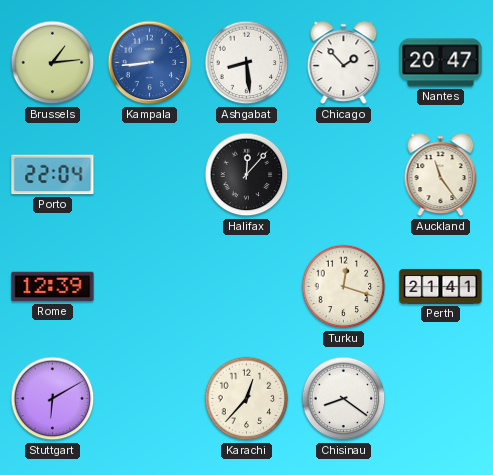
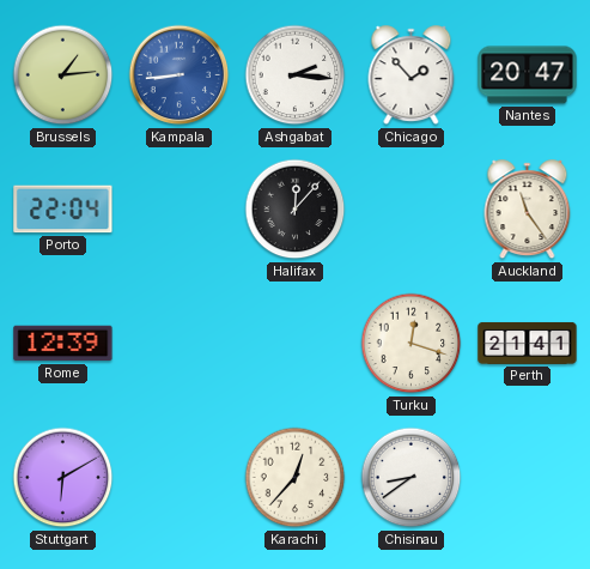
Ashgabat: 8:29 -> 2:16 (296, 75)
Chisinau: 8:21 -> 8:39 (412, 478)
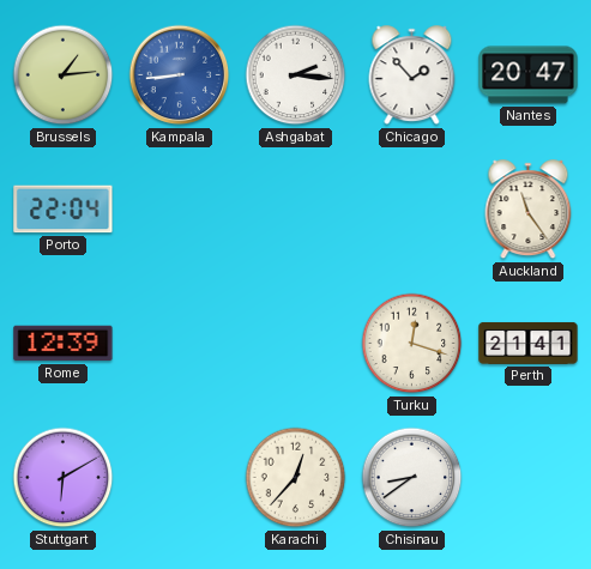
Halifax: 12:07 -> none (296, 210)
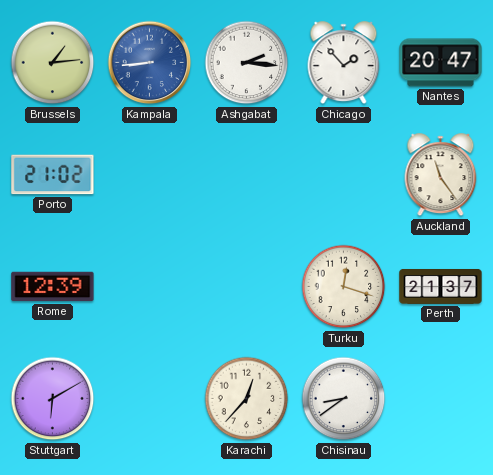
Porto: 22:04 -> 21:02 (53, 175)
Perth: 21:41 -> 21:37 (441, 286)
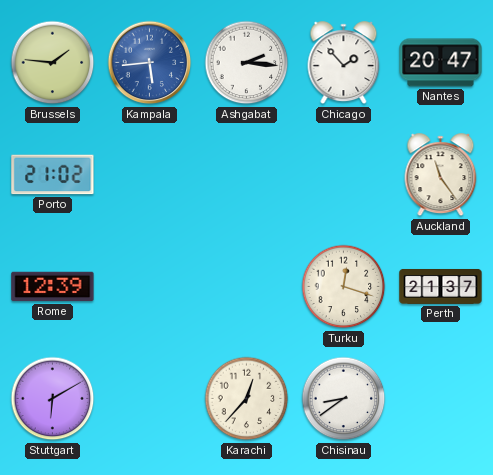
Brussels: 1:14 -> 1:46 (53, 63)
Kampala: 8:44 -> 5:44 (150, 63)
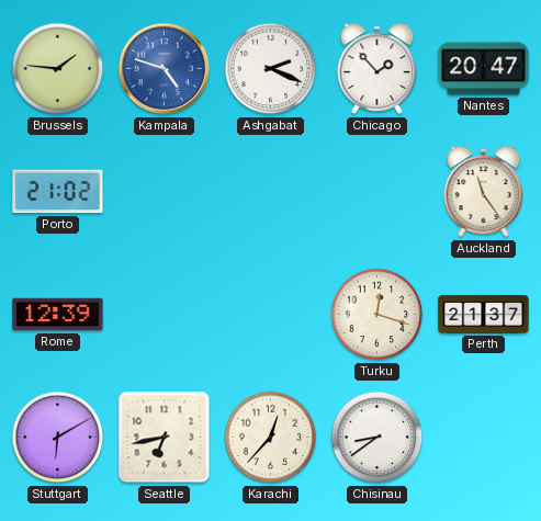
Kampala: 5:44 -> 4:48 (165, 69)
Ashgabat: 2:16 -> 2:19 (271, 69)
Seattle: none -> 6:43 (165, 438)
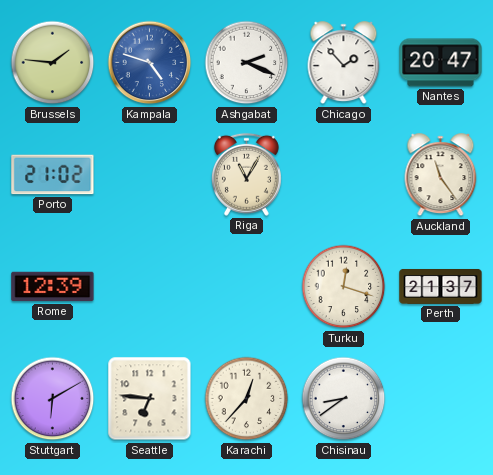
Riga: none -> 11:05 (246, 174)
Seattle: 6:43 -> 6:46 (150, 399)
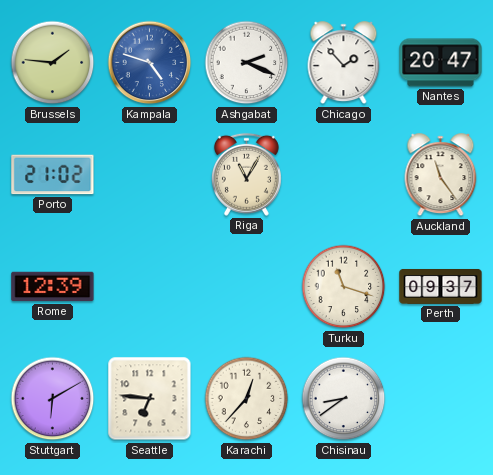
Turku: 12:18 -> 11:18 (344, 287)
Perth: 21:37 -> 09:37 (441, 286)
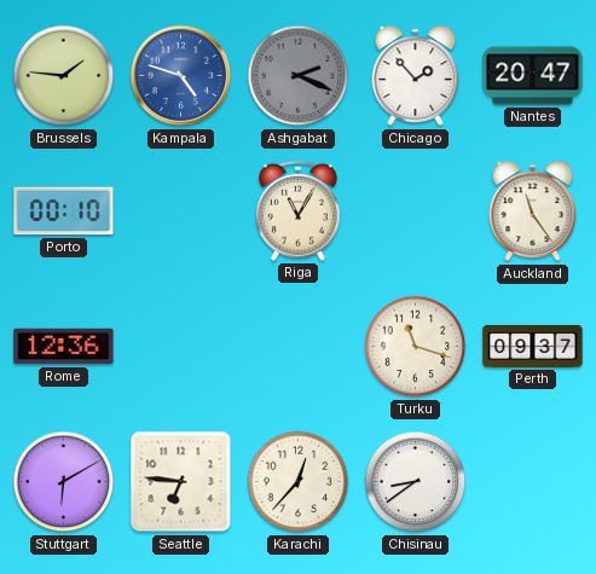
Ashgabat dial: white -> grey (299, 76)
Porto: 21:02 -> 00:10 (64, 211)
Rome: 12:39 -> 12:36 (64, 347)
